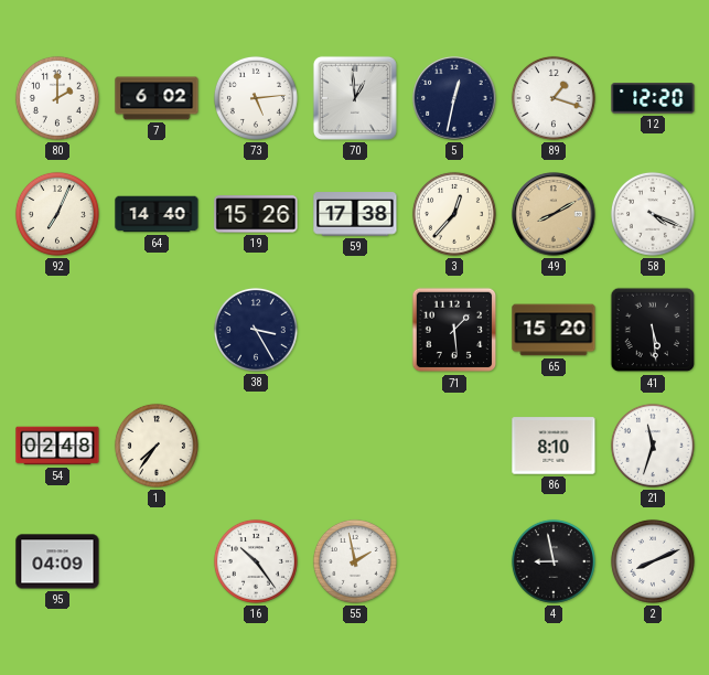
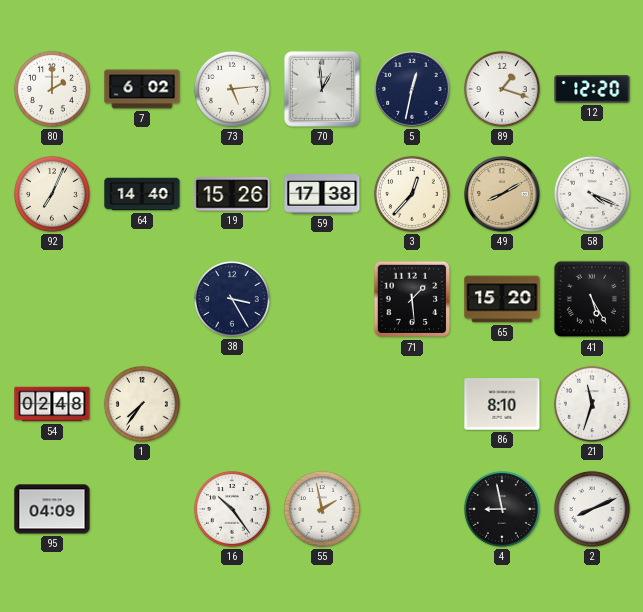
41: 5:29 -> 5:25 (592, 299)
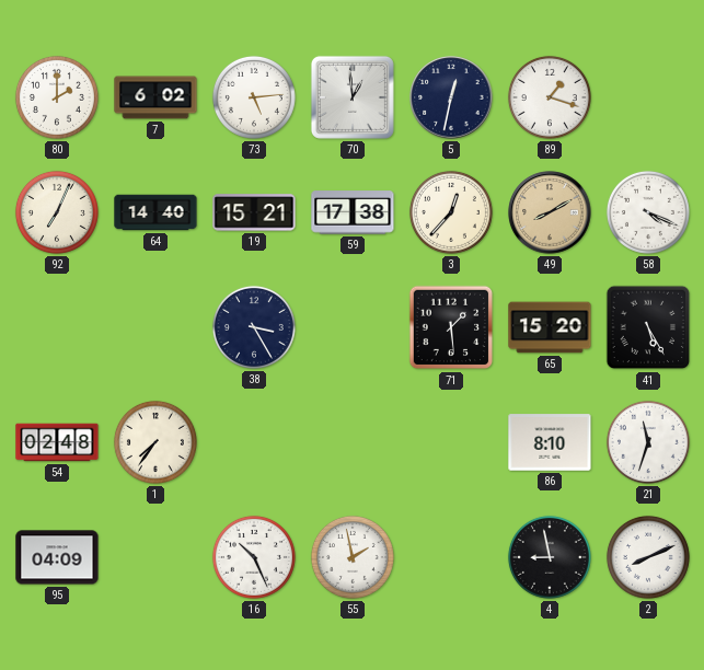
12: 12:20 -> none (592, 89)
19: 15:26 -> 15:21 (254, 212)
16: 10:24 -> 10:26 (254, 557)
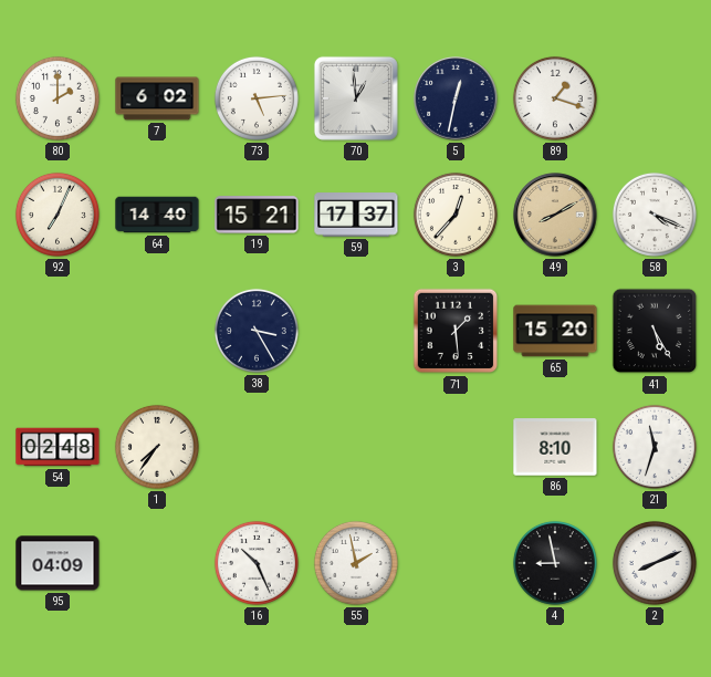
59: 17:38 -> 17:37 (356, 215)
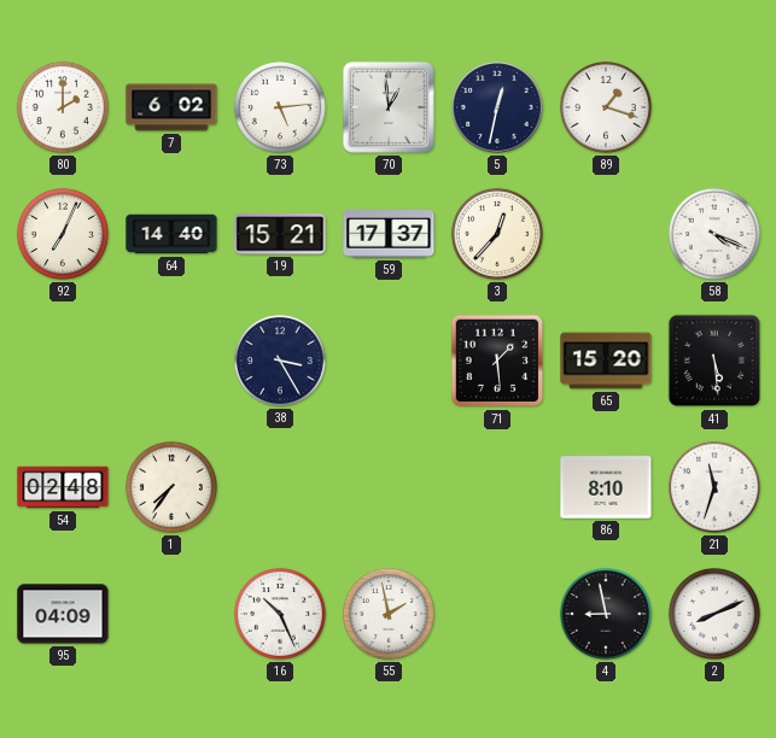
49: 8:10 -> none (555, 215)
41: 5:25 -> 5:29 (714, 361)
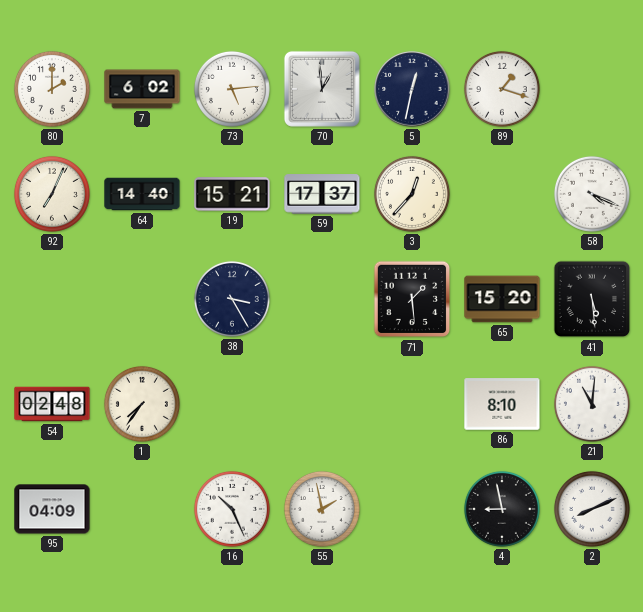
21: 11:33 -> 11:01 (592, 404)
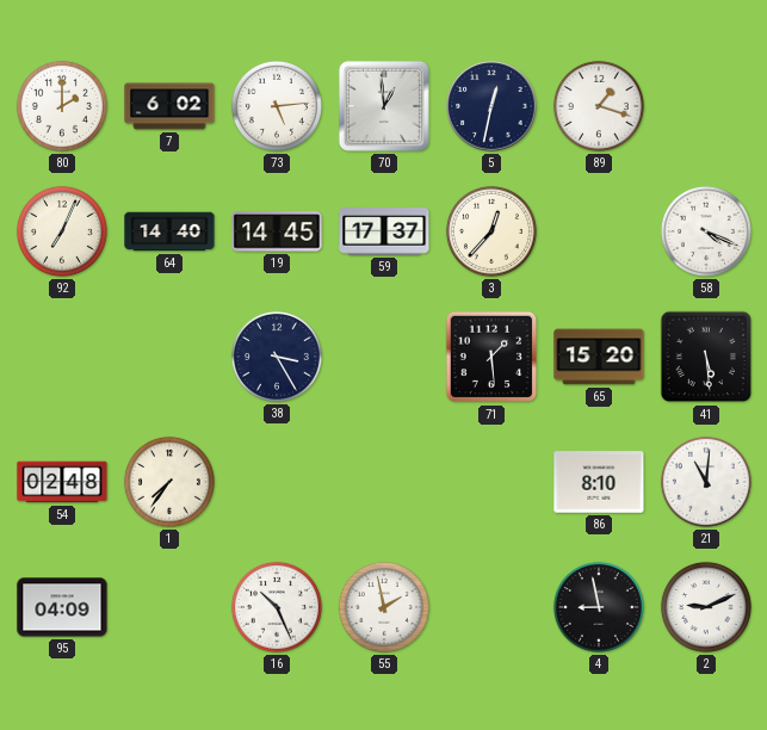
19: 15:21 -> 14:45 (277, 231)
2: 8:11 -> 9:11 (706, 607)
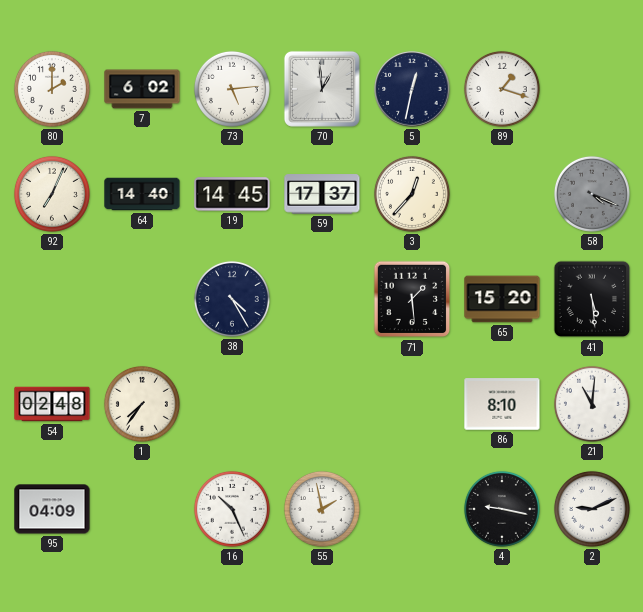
58 dial: white -> grey (592, 194)
38: 3:25 -> 4:25 (232, 299)
4: 8:58 -> 9:17 (502, 509)
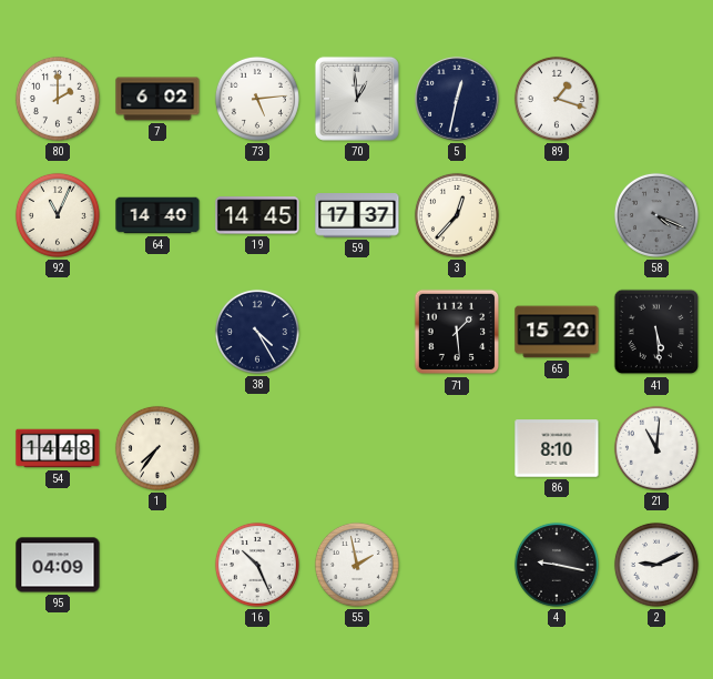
92: 7:04 -> 11:04 (58, 215)
54: 02:48 -> 14:48 (58, 448)
